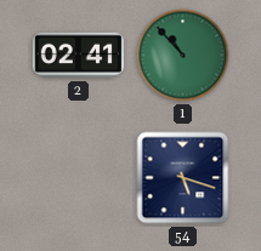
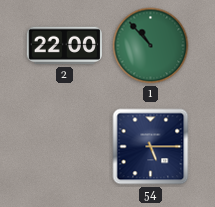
2: 02:41 -> 22:00 (64, 46)
54: 5:18 -> 5:15 (151, 147)
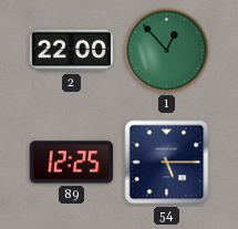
1: 10:53 -> 12:53 (167, 51)
89: none -> 12:25 (71, 163)
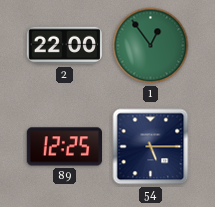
1: 12:53 -> 12:54 (151, 46)
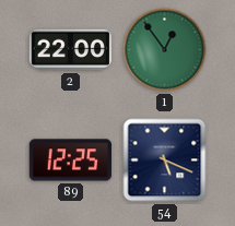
54: 5:15 -> 5:19 (165, 160)
